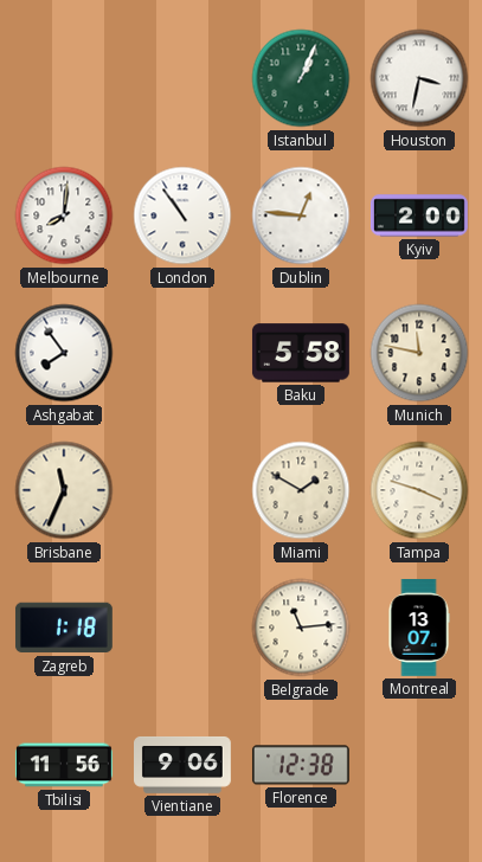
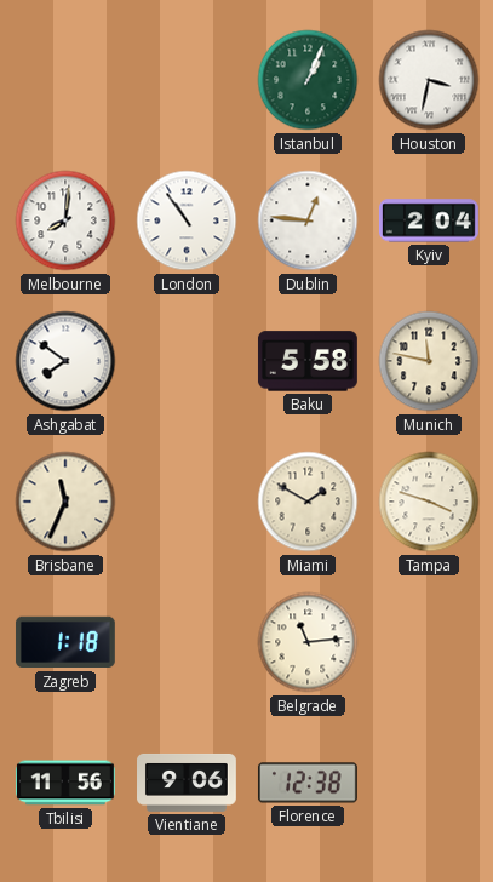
Kyiv: 2:00 -> 2:04 (430, 220)
Ashgabat: 7:54 -> 7:51 (65, 361)
Montreal: 13:07 -> none (419, 629)
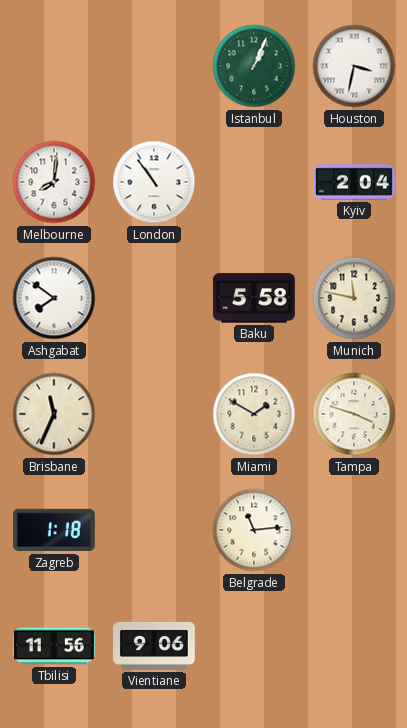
Dublin: 12:46 -> none (308, 220)
Florence: 12:38 -> none (308, 783)
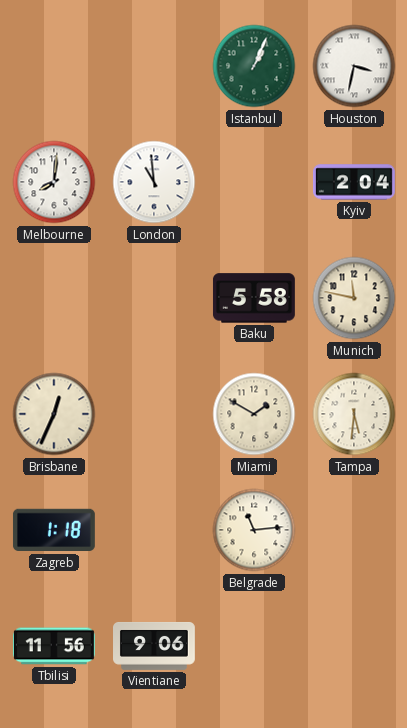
London: 10:54 -> 10:59 (154, 182)
Ashgabat: 7:51 -> none (54, 298)
Brisbane: 11:34 -> 12:34 (54, 414)
Tampa: 3:48 -> 5:31 (354, 414)
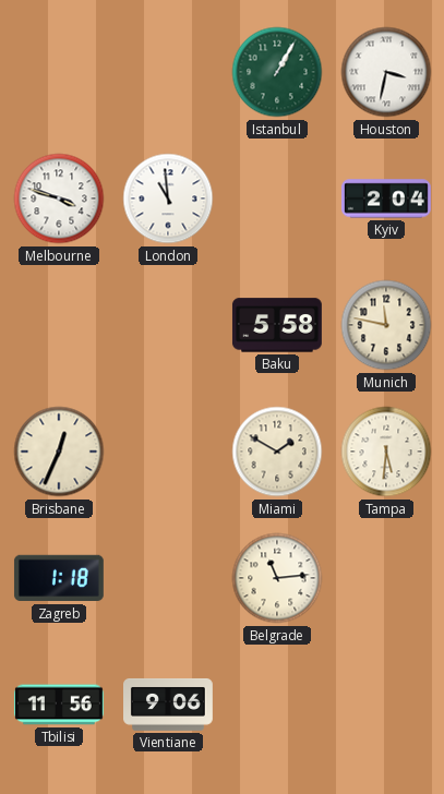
Istanbul: 1:04 -> 1:05 (277, 72)
Melbourne: 8:01 -> 3:48 (59, 198)
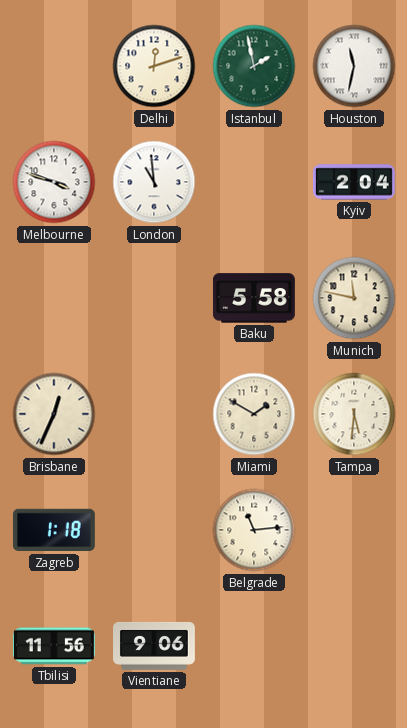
Delhi: none -> 12:12 (154, 66)
Istanbul: 1:05 -> 1:58 (254, 66)
Houston: 3:32 -> 11:32 (354, 66)
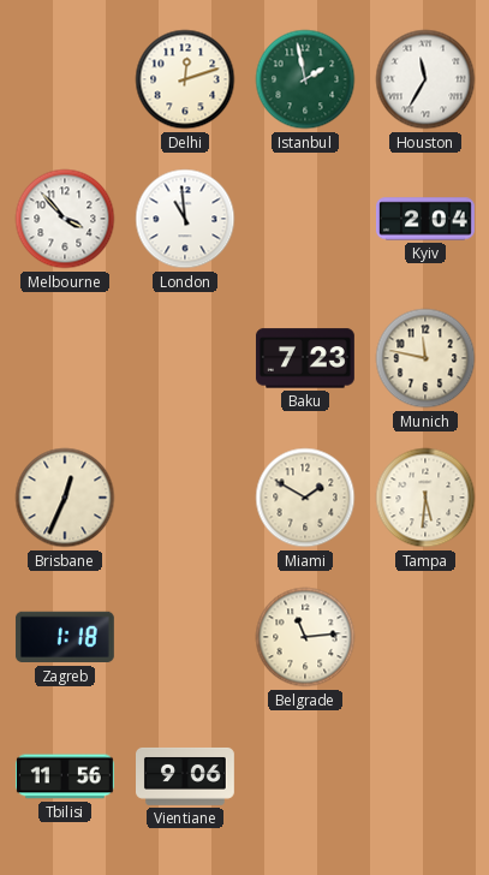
Houston: 11:32 -> 11:35 (425, 79)
Melbourne: 3:48 -> 3:53 (65, 219)
Baku: 5:58 -> 7:23 (305, 358)
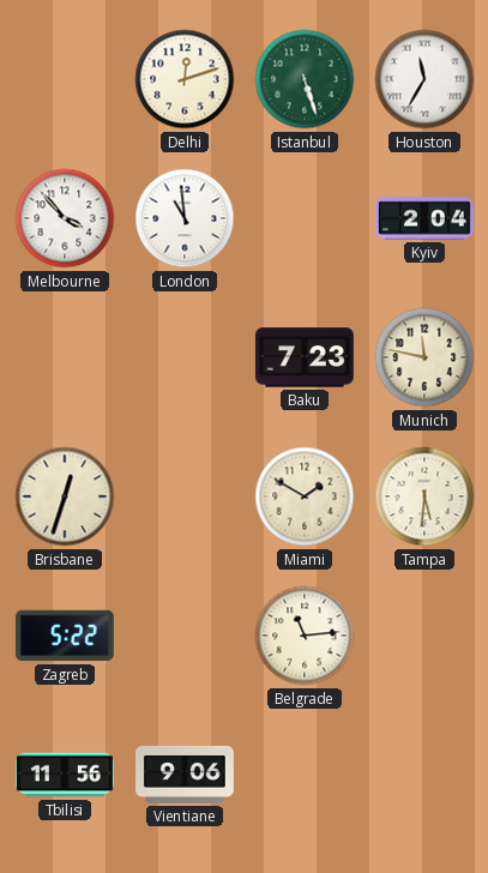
Istanbul: 1:58 -> 5:27 (305, 79)
Brisbane: 12:34 -> 12:33 (65, 496)
Zagreb: 1:18 -> 5:22 (65, 636)
